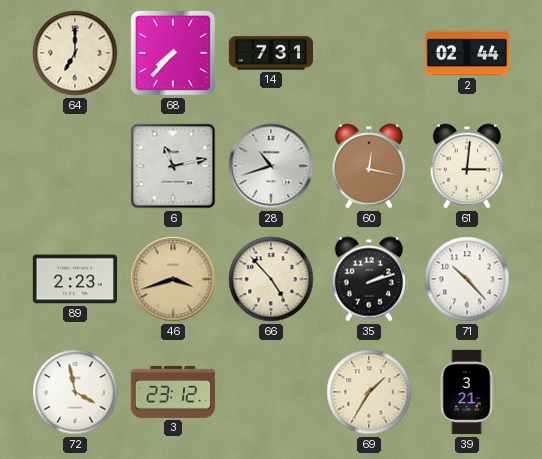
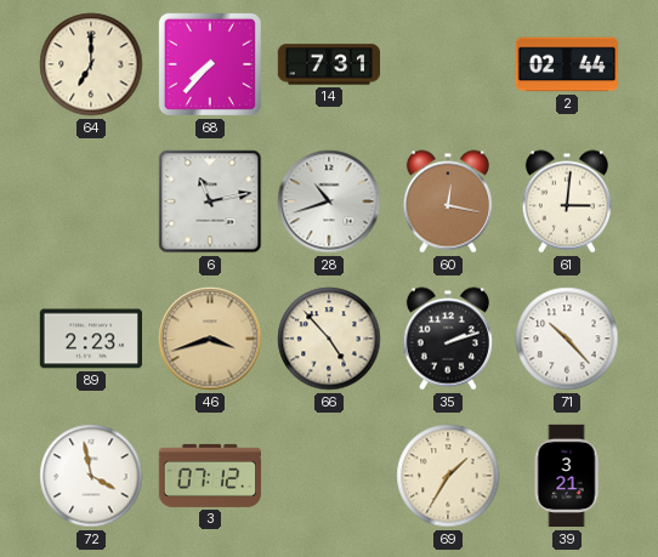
3: 23:12 -> 07:12 (209, 476)
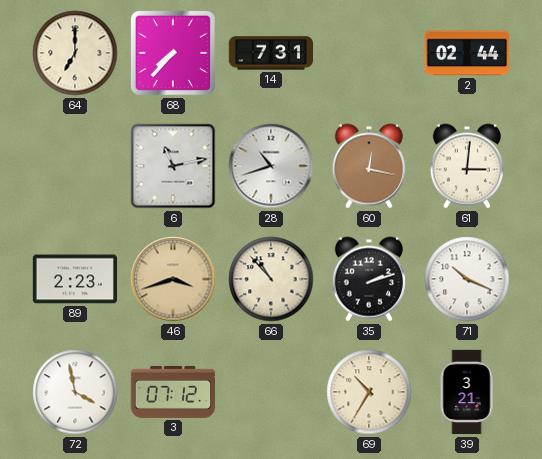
66: 4:53 -> 10:53 (271, 279)
71: 10:23 -> 10:19 (467, 279)
69: 1:35 -> 10:35 (369, 392)
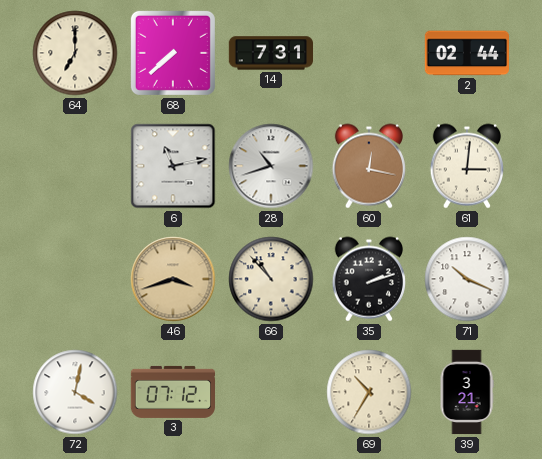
68: 7:37 -> 7:38 (173, 53)
89: 2:23 -> none (74, 279)
72: 3:58 -> 4:02 (75, 392)
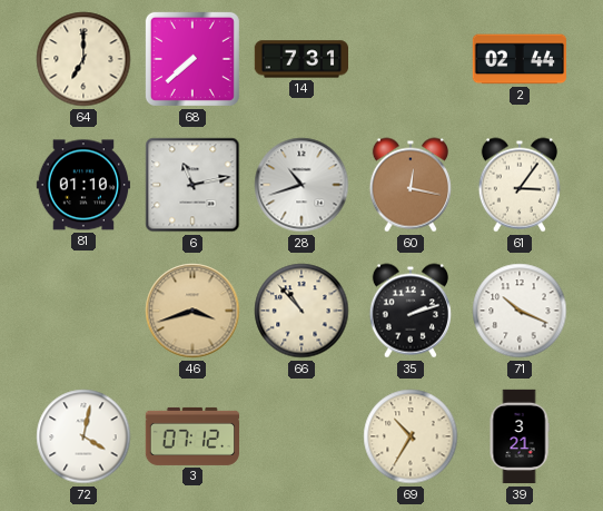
81: none -> 01:10 (82, 185)
61: 3:01 -> 3:06 (520, 185)
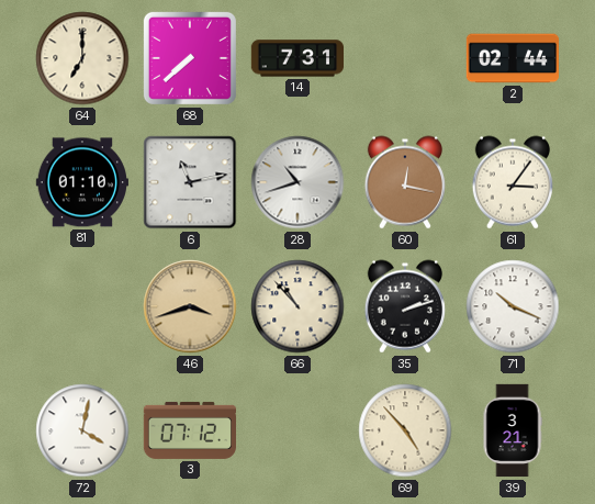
69: 10:35 -> 4:53 (405, 430)
